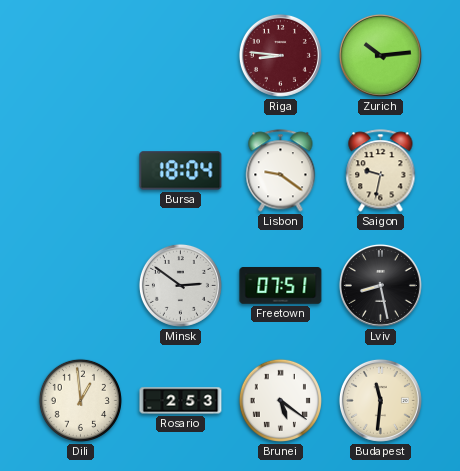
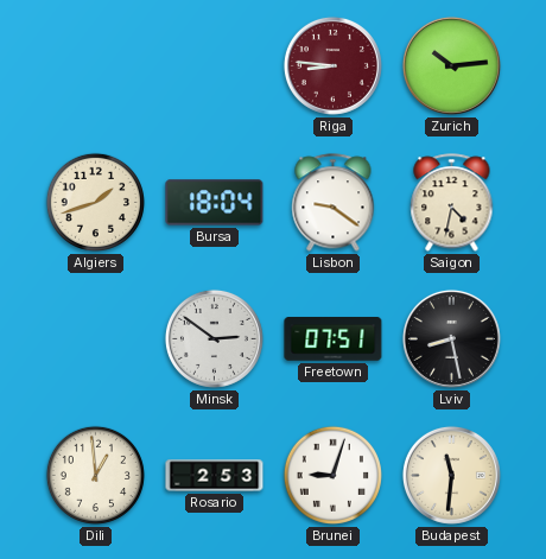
Algiers: none -> 1:42 (95, 202)
Saigon: 9:32 -> 4:32 (452, 203)
Brunei: 5:21 -> 9:03 (332, 475)
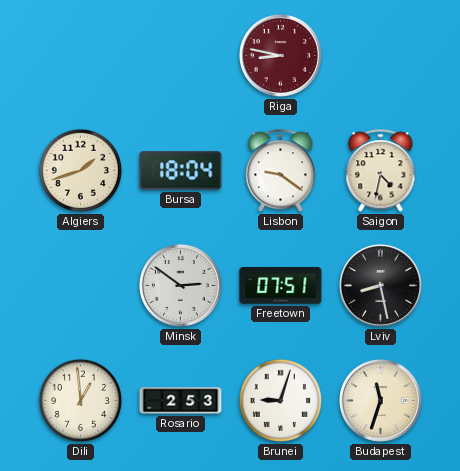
Riga: 8:46 -> 8:47 (280, 55)
Zurich: 10:14 -> none (451, 65)
Budapest: 11:31 -> 11:33 (380, 400)
